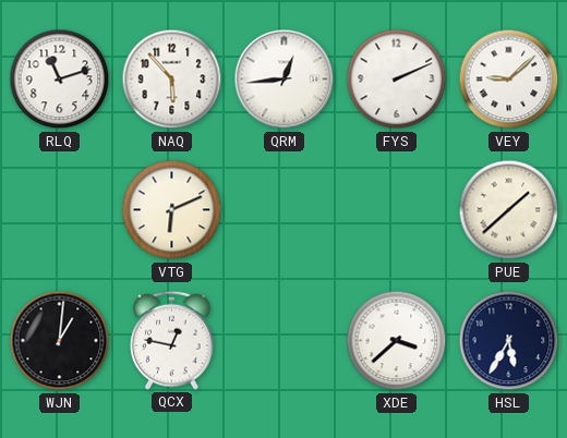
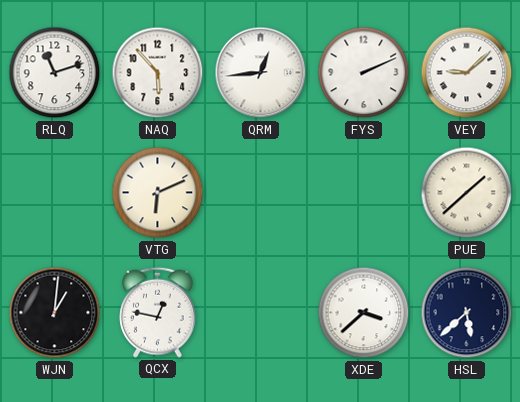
HSL: 5:35 -> 5:38 (467, 313)
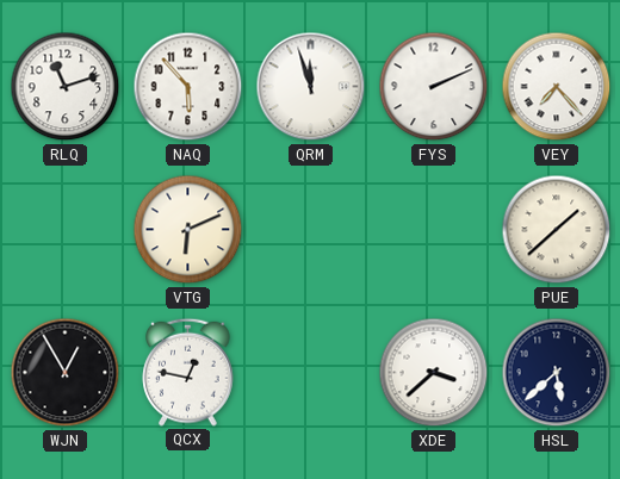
QRM: 12:44 -> 11:57 (311, 87)
VEY: 9:08 -> 7:23 (557, 87)
WJN: 1:01 -> 12:55 (66, 373)
